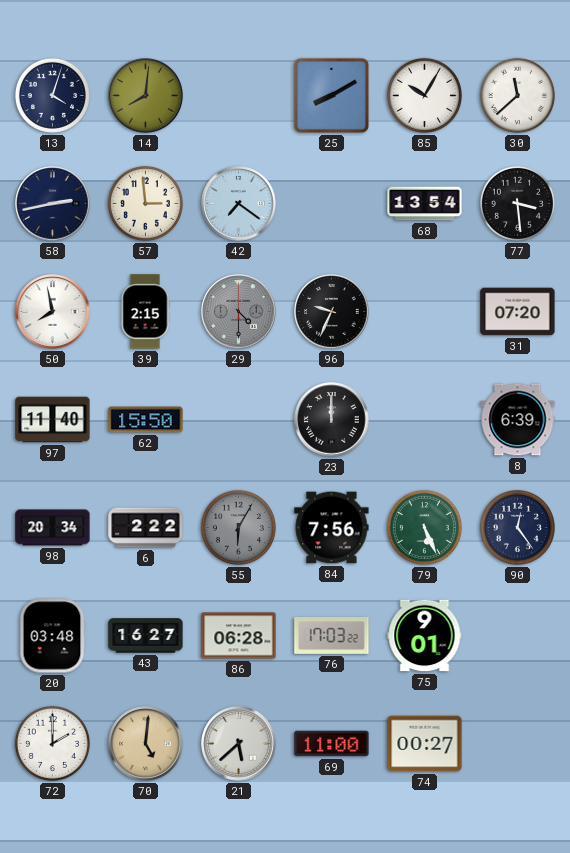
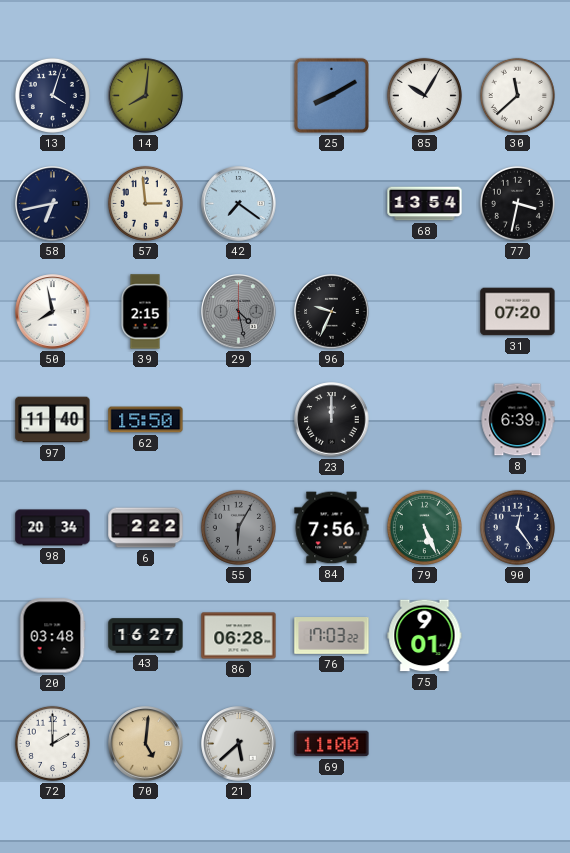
58: 2:43 -> 6:43 (53, 204)
77: 3:29 -> 3:32 (517, 203)
29: 4:30 -> 4:28 (239, 312)
74: 00:27 -> none (425, 744)
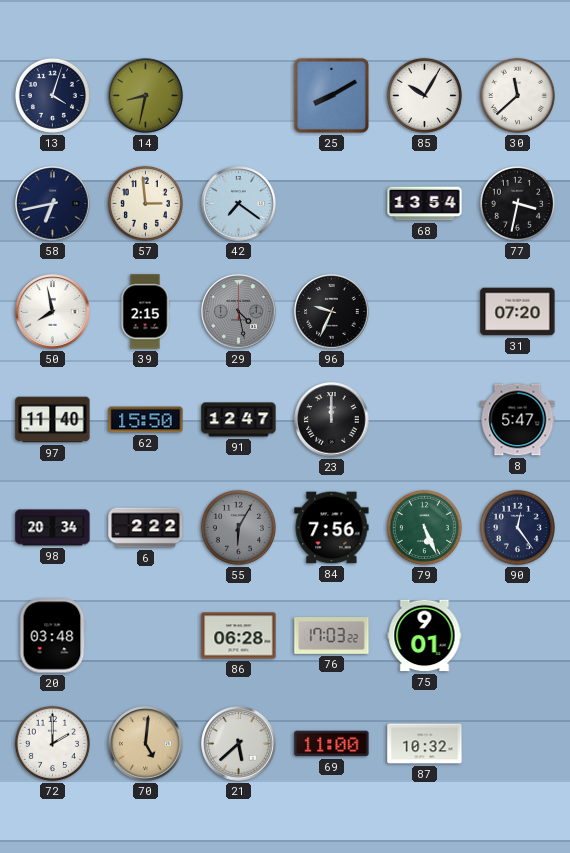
14: 8:01 -> 8:32 (146, 96)
91: none -> 12:47 (239, 420)
8: 6:39 -> 5:47 (518, 420)
43: 16:27 -> none (146, 636)
87: none -> 10:32 (425, 744)
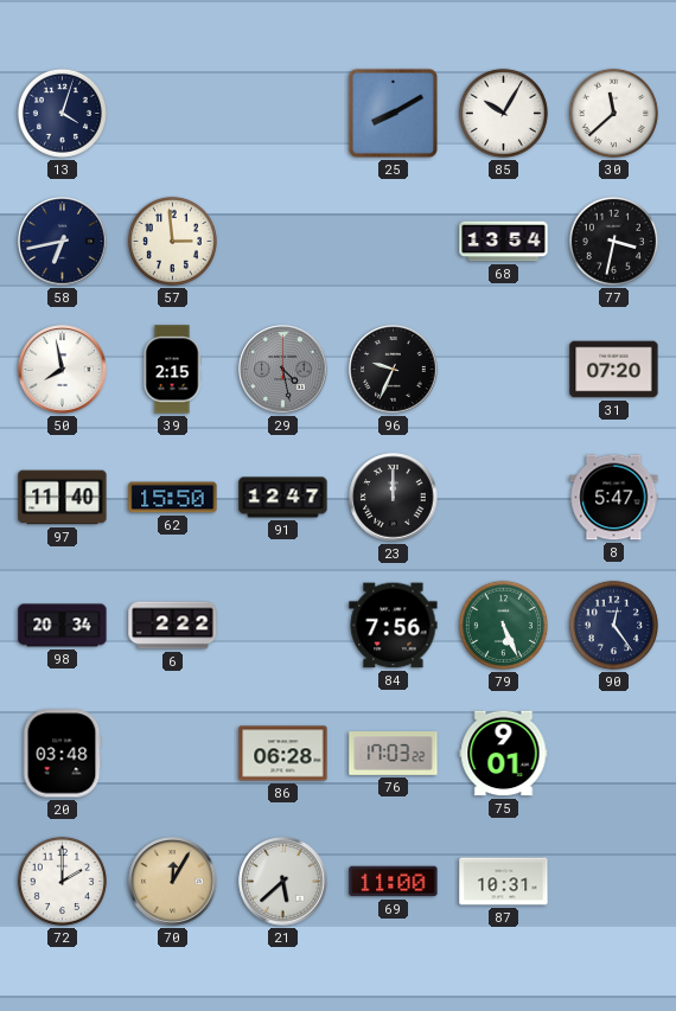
14: 8:32 -> none (146, 96)
42: 7:21 -> none (239, 204)
55: 6:05 -> none (238, 527)
70: 5:01 -> 12:05 (173, 882)
87: 10:32 -> 10:31 (504, 882)
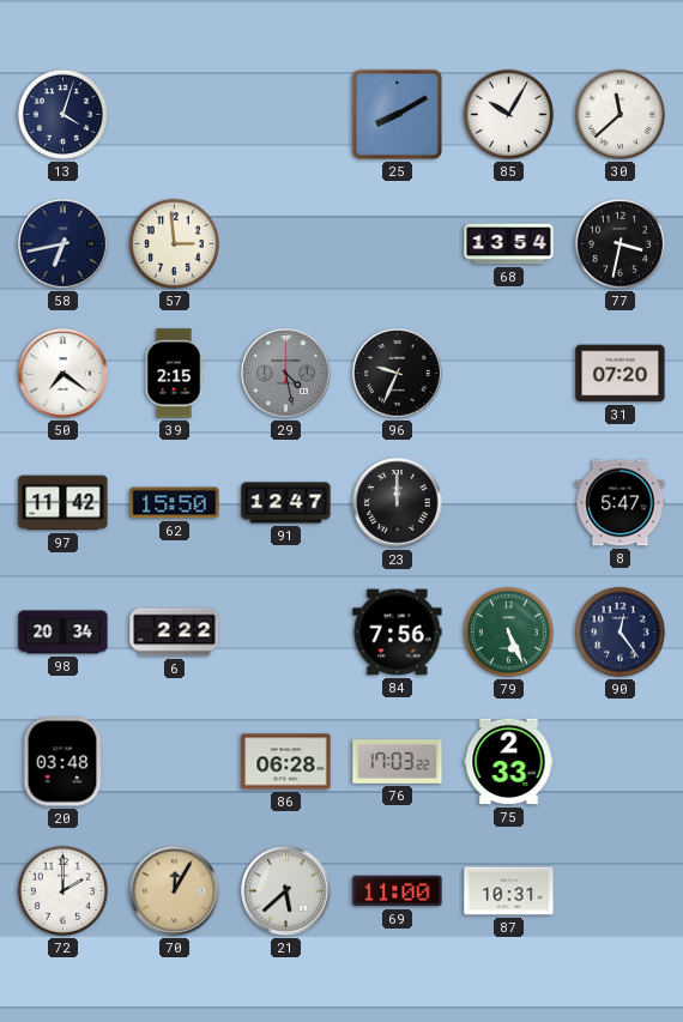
50: 7:58 -> 7:21 (64, 374)
97: 11:40 -> 11:42 (64, 503)
75: 9:01 -> 2:33 (509, 762)
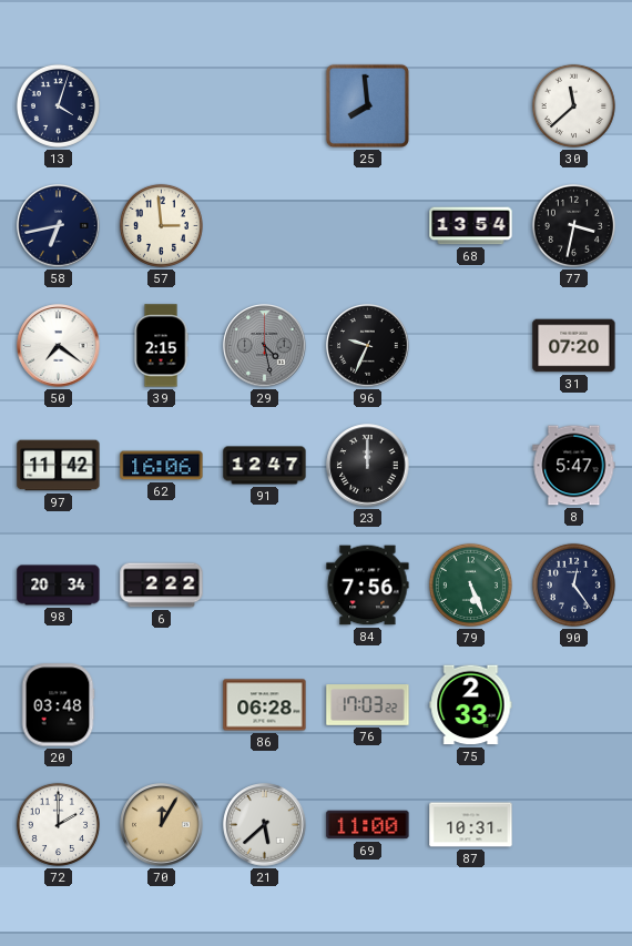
25: 8:10 -> 7:59 (367, 105)
85: 10:05 -> none (508, 114)
62: 15:50 -> 16:06 (162, 466)
